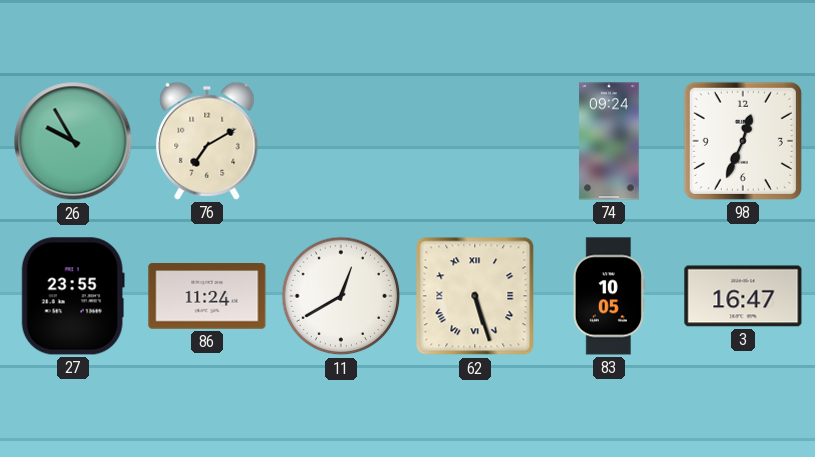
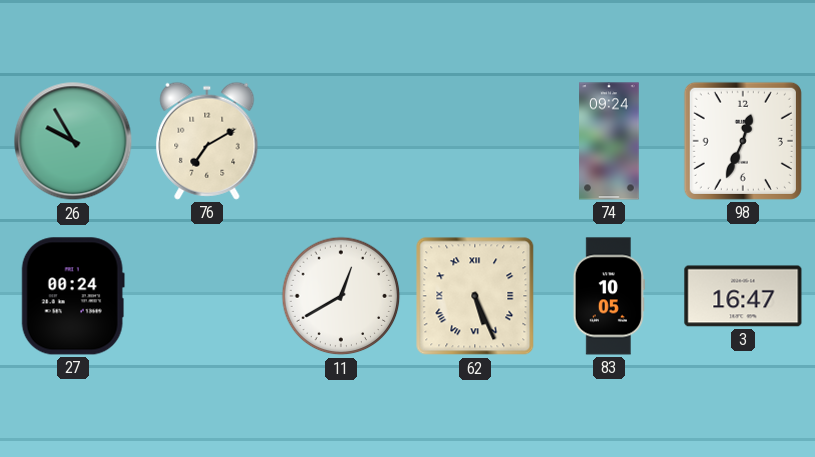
27: 23:55 -> 00:24 (73, 296)
86: 11:24 -> none (207, 296)
62: 5:27 -> 5:26 (475, 296)
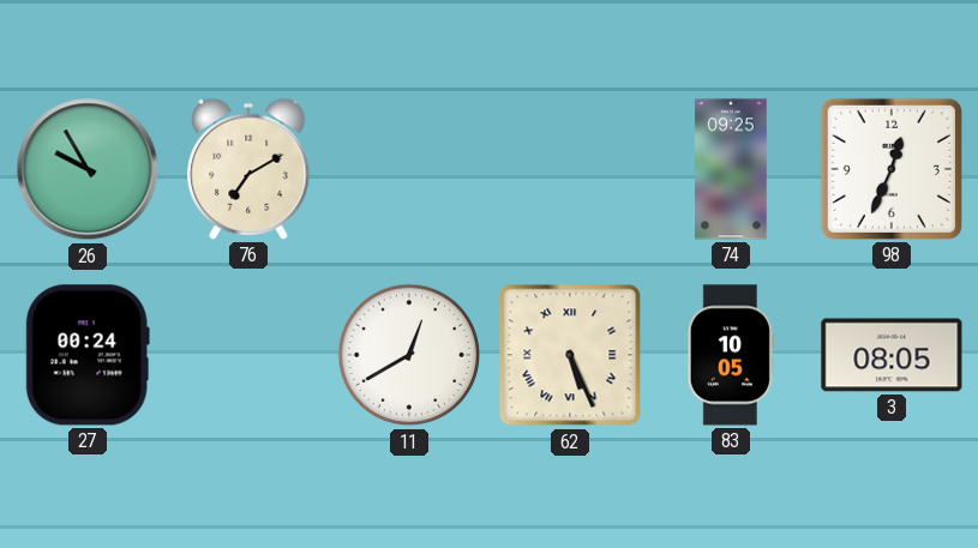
74: 09:24 -> 09:25 (731, 169)
3: 16:47 -> 08:05 (892, 355)
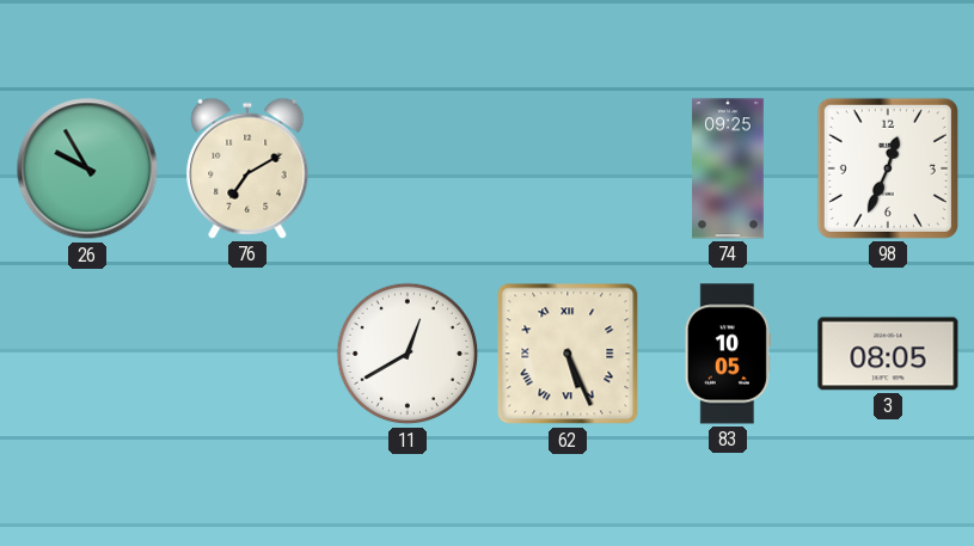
27: 00:24 -> none (88, 355)
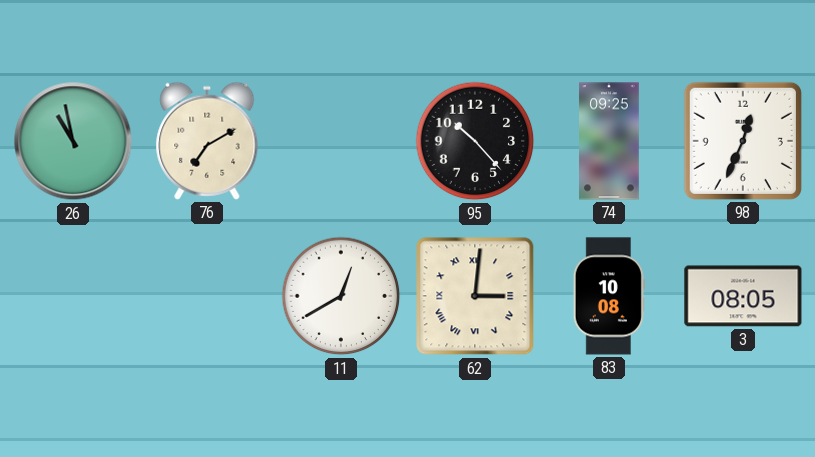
26: 9:55 -> 10:58 (73, 141)
95: none -> 10:23 (475, 141)
62: 5:26 -> 3:01 (475, 296)
83: 10:05 -> 10:08 (609, 296)
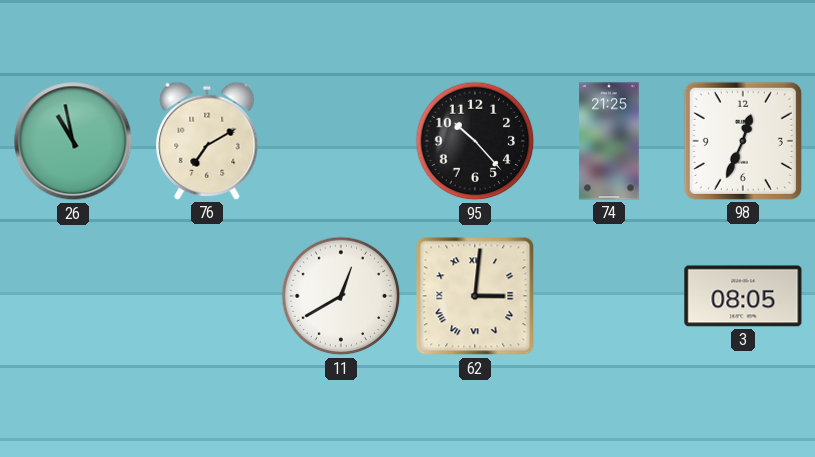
74: 09:25 -> 21:25 (609, 141)
83: 10:08 -> none (609, 296)
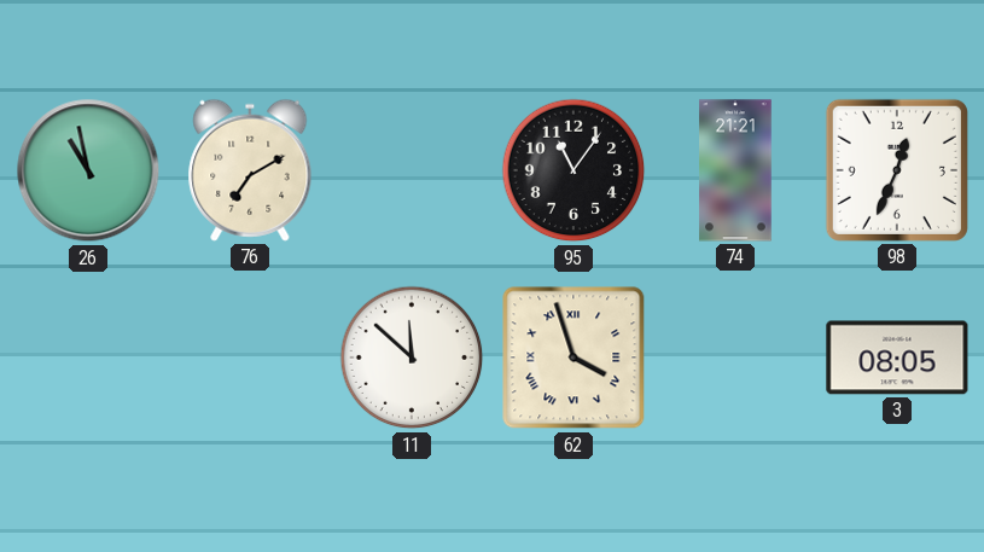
95: 10:23 -> 11:06 (573, 170)
74: 21:25 -> 21:21 (735, 170)
11: 12:40 -> 11:52 (412, 358)
62: 3:01 -> 3:57 (573, 358)
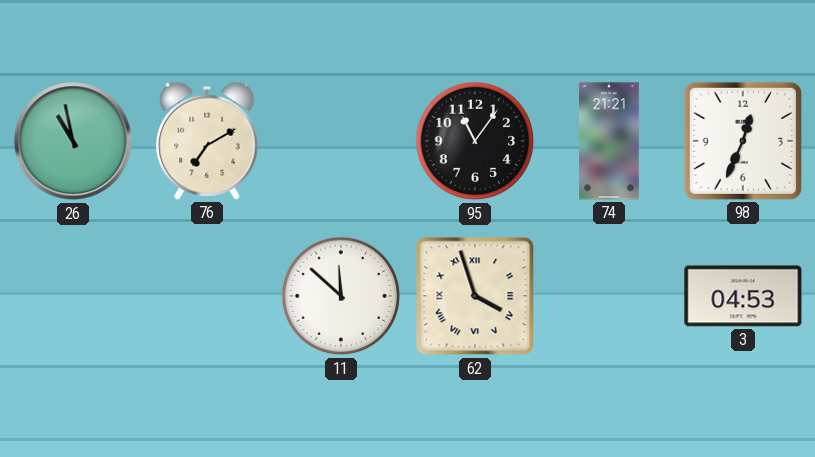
3: 08:05 -> 04:53 (743, 296)
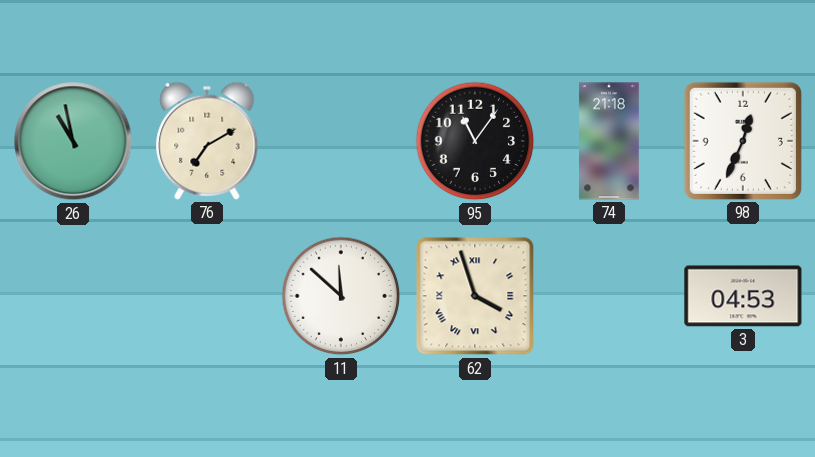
74: 21:21 -> 21:18 (609, 141)
